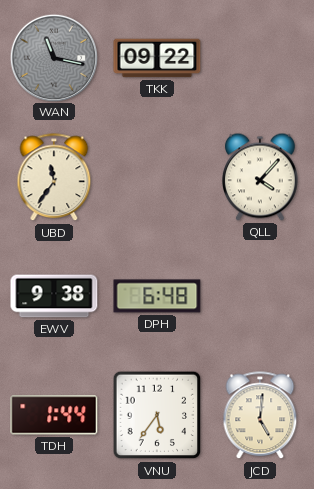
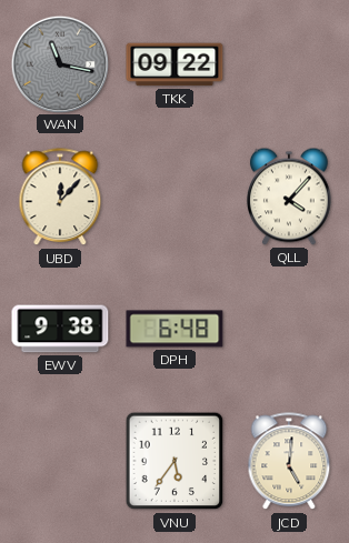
UBD: 11:36 -> 12:07 (60, 198)
TDH: 1:44 -> none (54, 415)
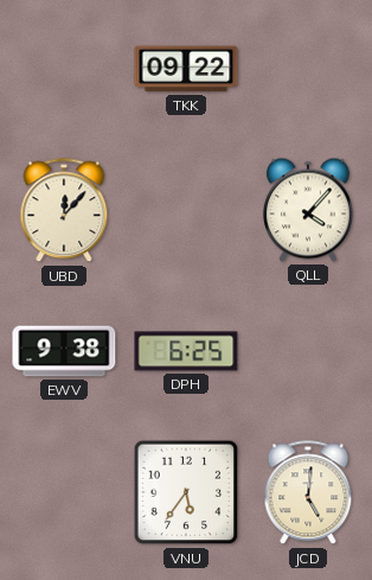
WAN: 11:17 -> none (59, 63)
DPH: 6:48 -> 6:25 (186, 351)
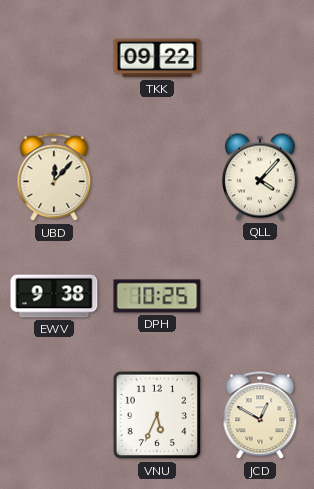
DPH: 6:25 -> 10:25 (157, 296)
VNU: 5:36 -> 5:34 (157, 415)
JCD: 5:01 -> 12:50 (260, 416)
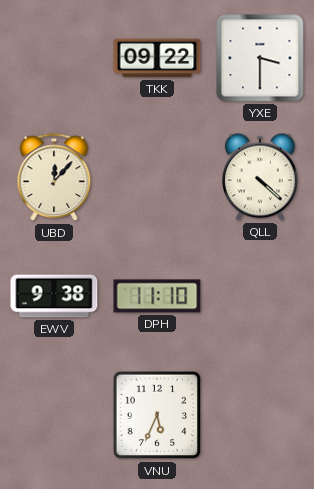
YXE: none -> 3:30 (260, 58)
QLL: 4:07 -> 4:22 (261, 177)
DPH: 10:25 -> 11:10 (157, 296)
JCD: 12:50 -> none (260, 416)
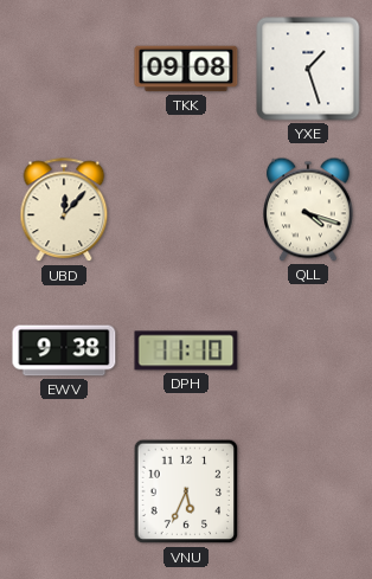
TKK: 09:22 -> 09:08 (186, 69)
YXE: 3:30 -> 1:27 (308, 69)
QLL: 4:22 -> 4:18 (309, 210)
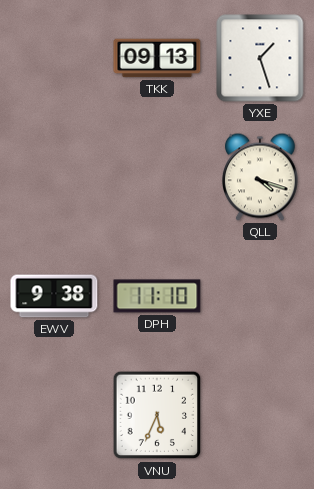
TKK: 09:08 -> 09:13 (157, 58)
UBD: 12:07 -> none (64, 211)
